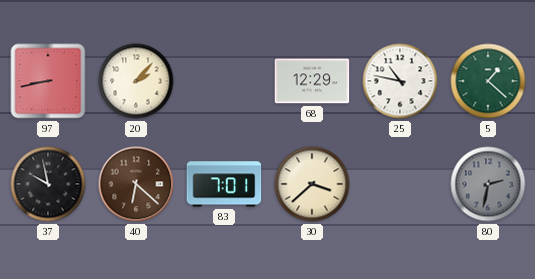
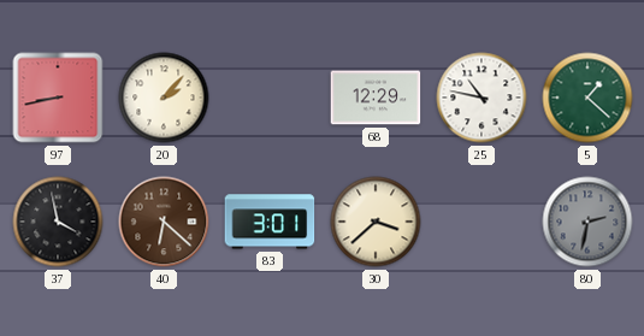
37: 9:58 -> 3:58 (58, 222)
83: 7:01 -> 3:01 (270, 222)
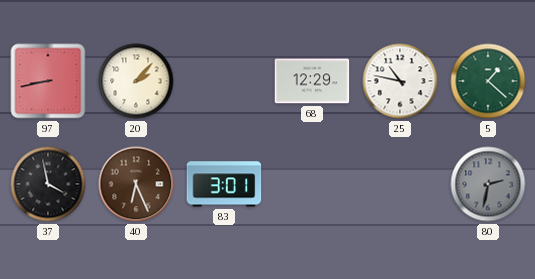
40: 6:22 -> 6:26 (136, 184)
30: 3:38 -> none (376, 222)
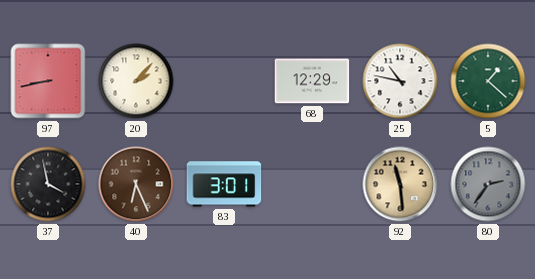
92: none -> 11:29 (400, 184)
80: 2:32 -> 2:36 (488, 184)
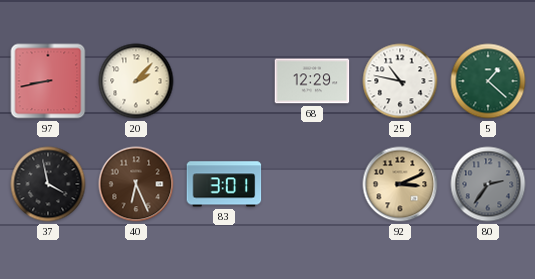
92: 11:29 -> 3:11 (400, 184)
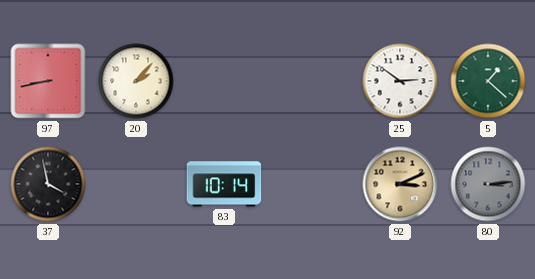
68: 12:29 -> none (312, 81)
25: 10:47 -> 2:51 (400, 81)
40: 6:26 -> none (136, 184)
83: 3:01 -> 10:14 (224, 184)
80: 2:36 -> 3:14 (488, 184)
